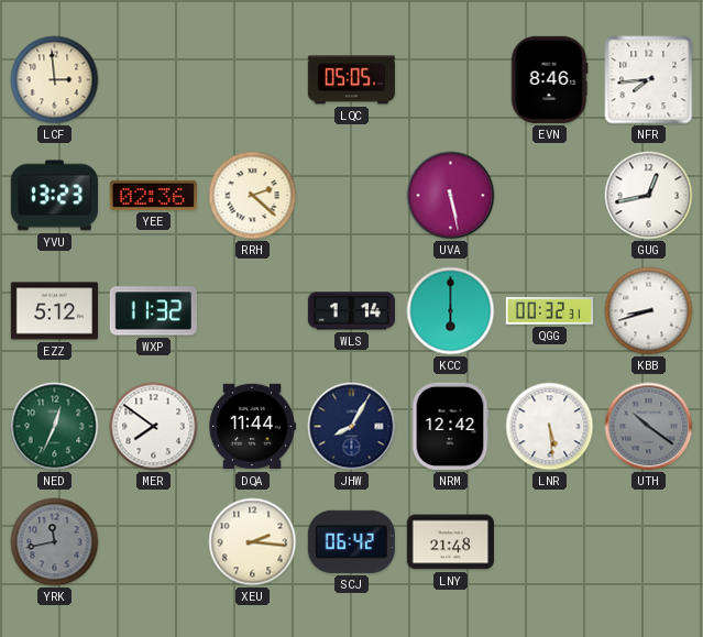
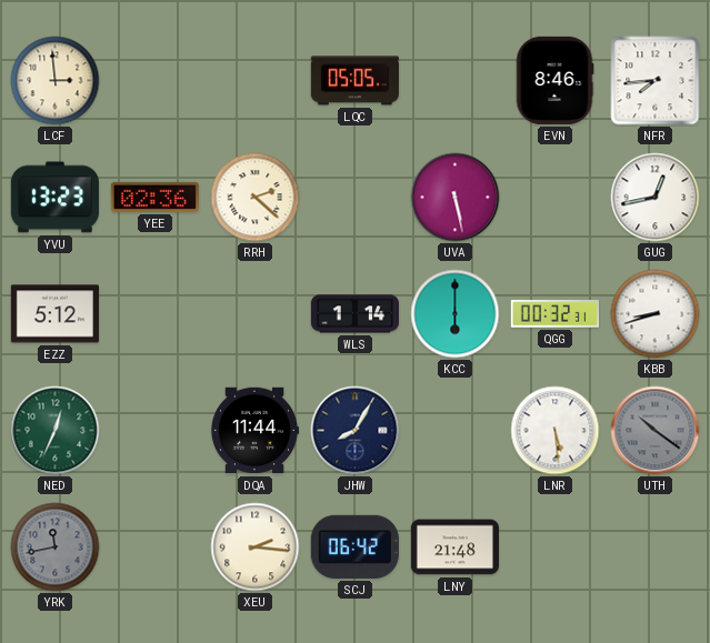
WXP: 11:32 -> none (153, 311)
MER: 7:51 -> none (154, 427)
NRM: 12:42 -> none (450, 426)
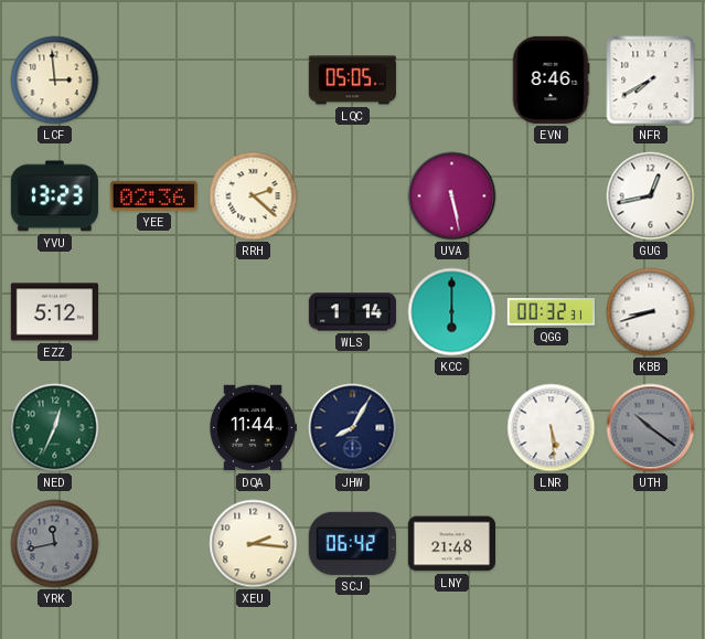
NFR: 7:44 -> 7:40 (651, 81)
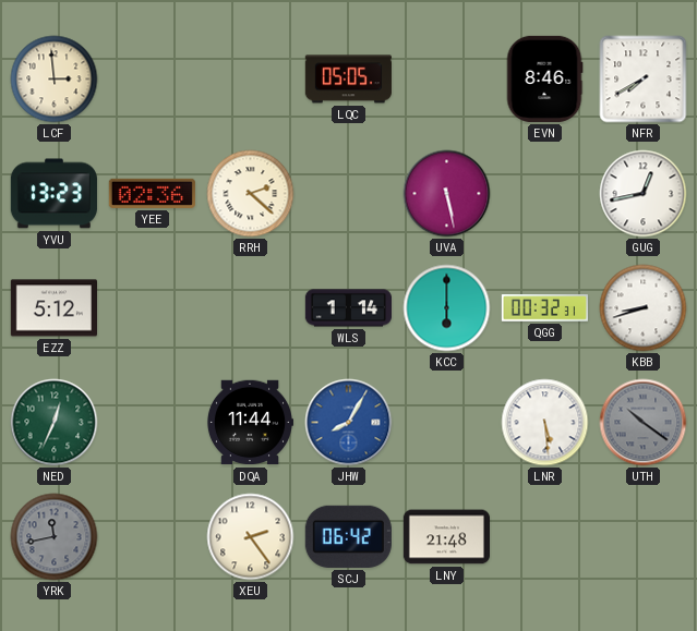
JHW dial: navy -> blue (349, 423)
XEU: 2:16 -> 2:24 (251, 537)
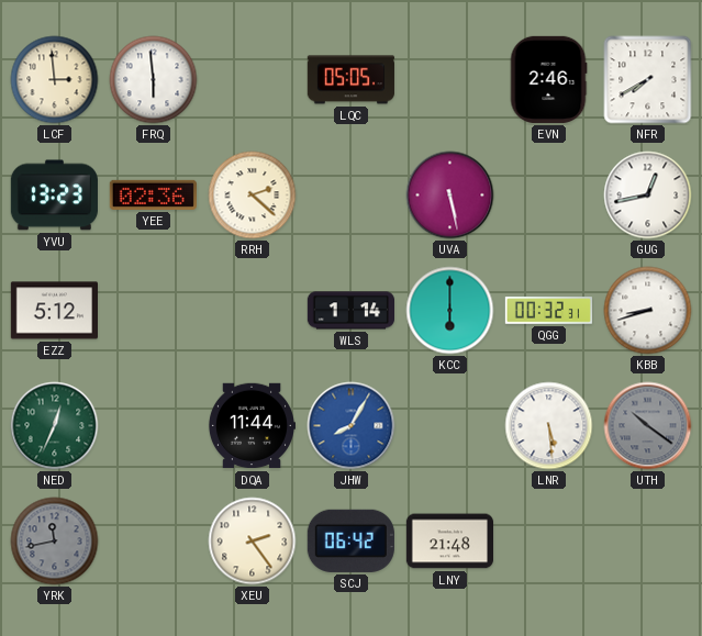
FRQ: none -> 5:59 (154, 80)
EVN: 8:46 -> 2:46 (548, 79)
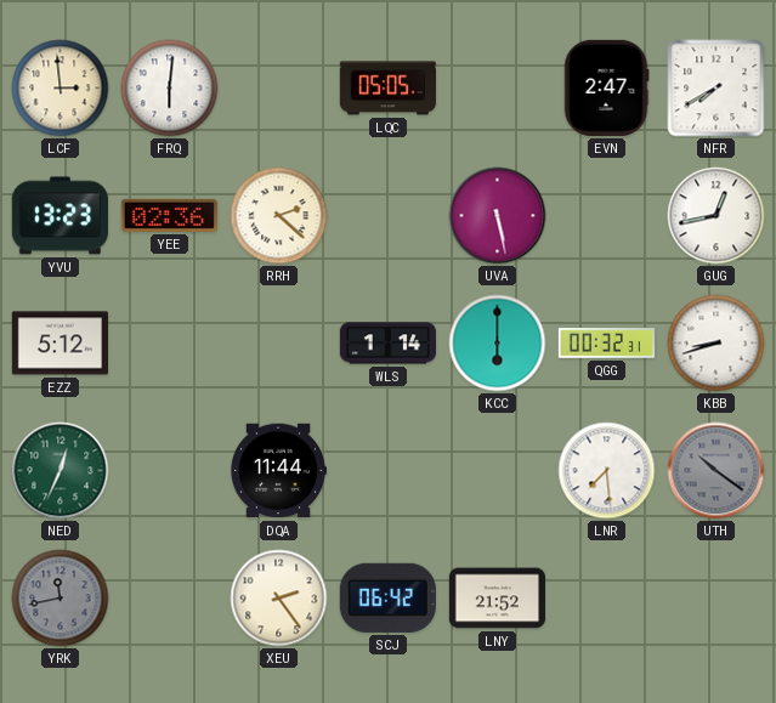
FRQ: 5:59 -> 6:01 (170, 89)
EVN: 2:46 -> 2:47 (606, 87)
JHW: 8:05 -> none (352, 426)
LNR: 5:29 -> 7:29 (607, 471)
LNY: 21:48 -> 21:52 (497, 599)
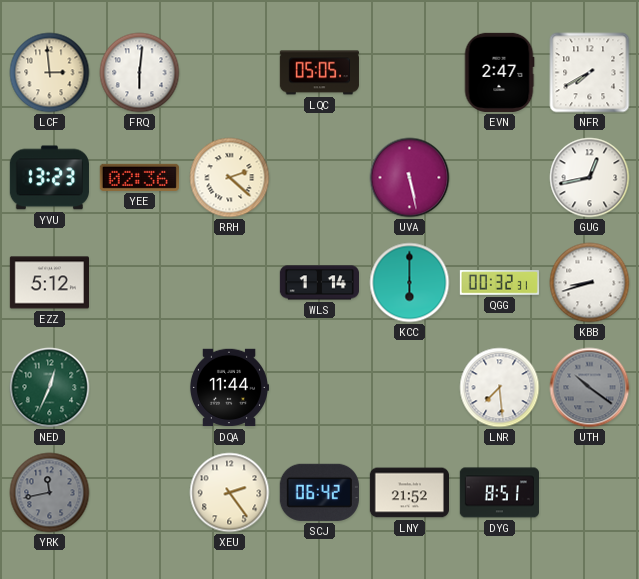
DYG: none -> 8:51 (499, 493)
